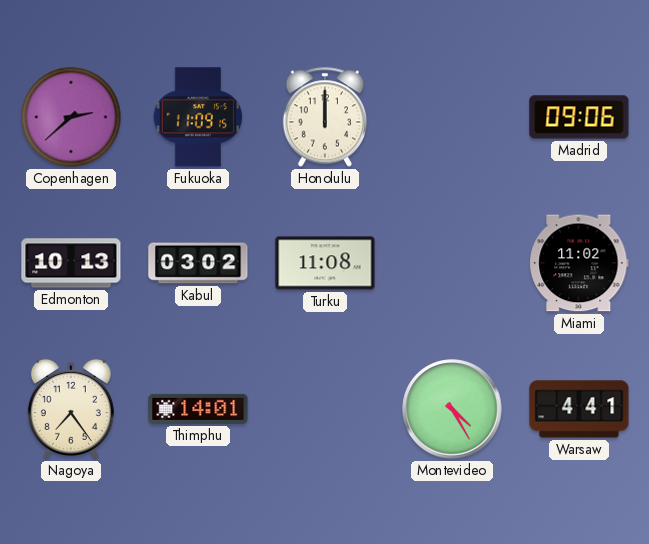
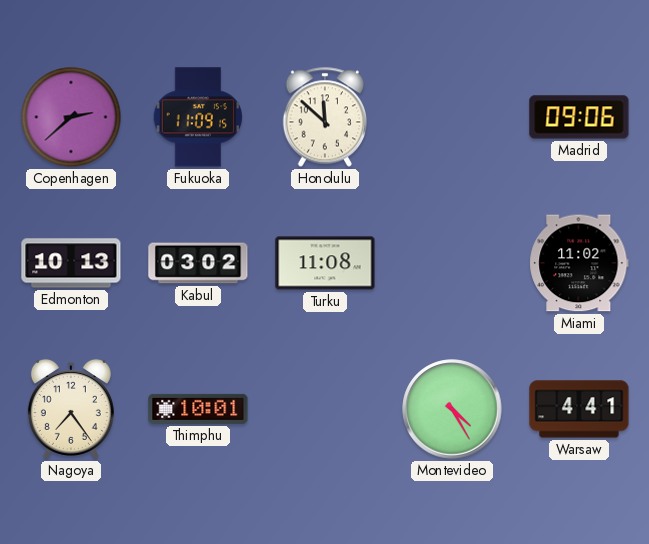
Honolulu: 12:00 -> 11:52 (324, 117)
Thimphu: 14:01 -> 10:01 (198, 409)
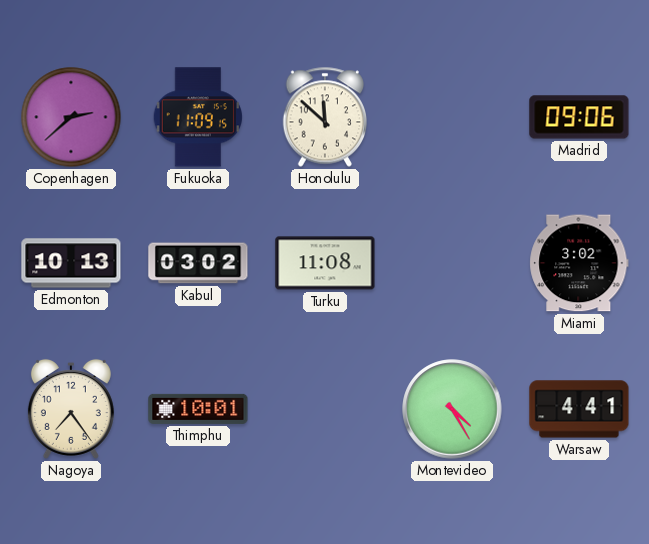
Miami: 11:02 -> 3:02 (579, 263)
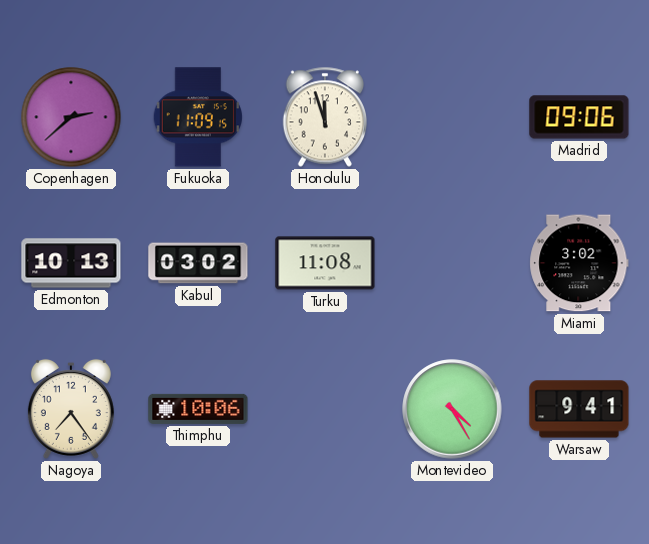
Honolulu: 11:52 -> 11:57 (324, 117)
Thimphu: 10:01 -> 10:06 (198, 409)
Warsaw: 4:41 -> 9:41 (579, 409)
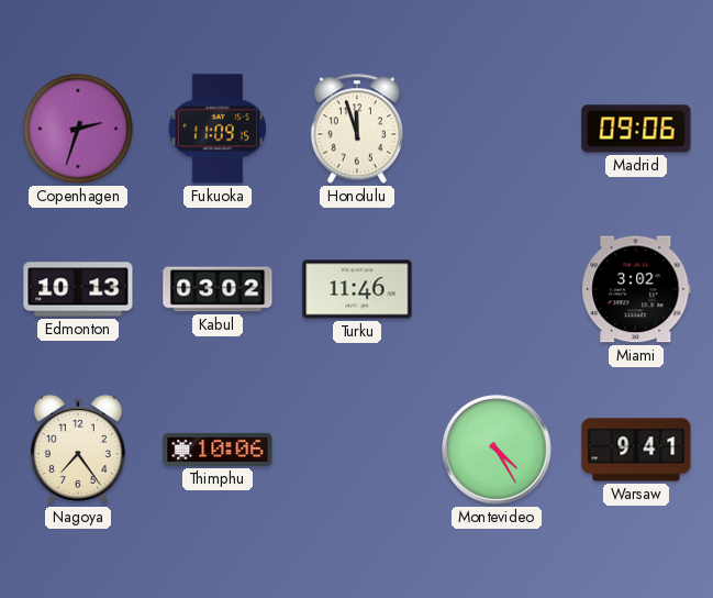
Copenhagen: 2:38 -> 2:33 (78, 129)
Turku: 11:08 -> 11:46 (357, 289)
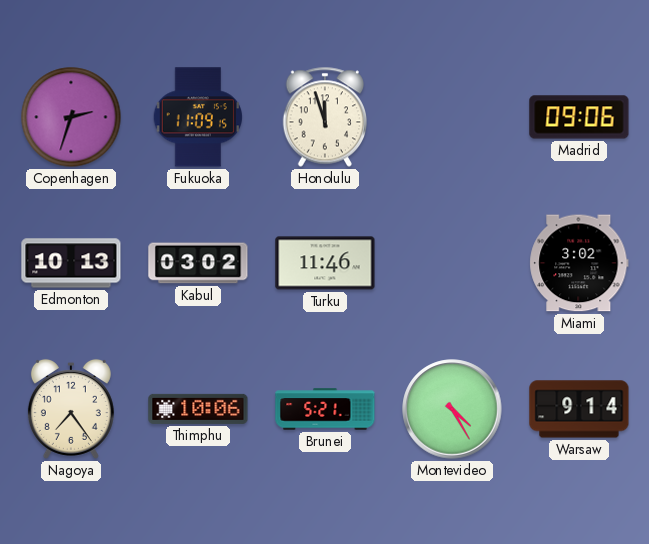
Brunei: none -> 5:21 (325, 409)
Warsaw: 9:41 -> 9:14 (579, 409)
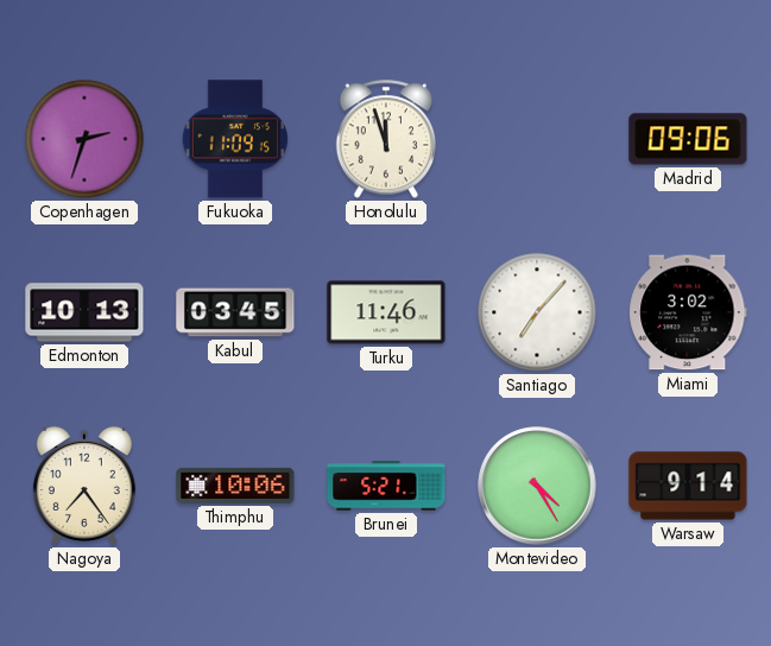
Kabul: 03:02 -> 03:45 (235, 312)
Santiago: none -> 7:07 (537, 312)
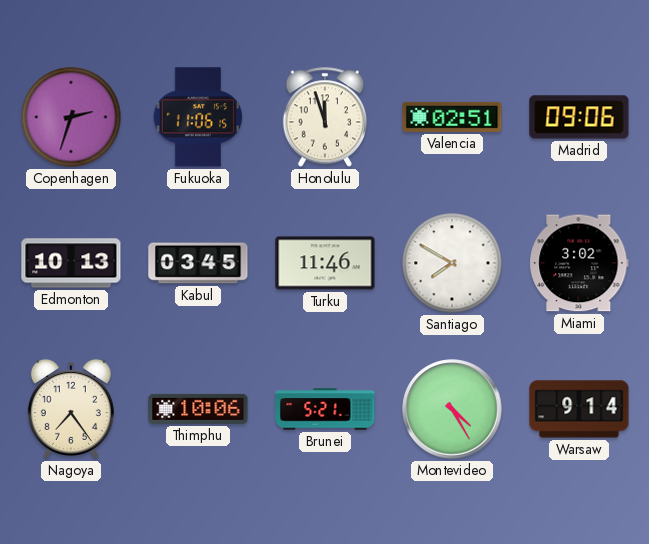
Fukuoka: 11:09 -> 11:06 (197, 117)
Valencia: none -> 02:51 (452, 117)
Santiago: 7:07 -> 7:50 (452, 263)
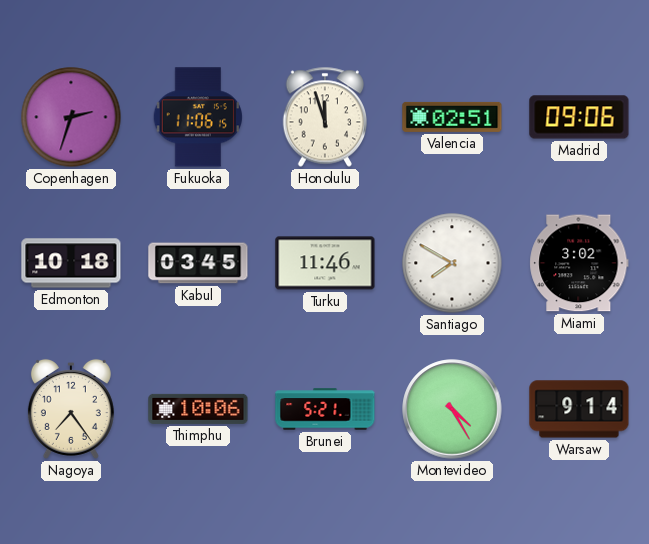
Edmonton: 10:13 -> 10:18 (71, 263)
